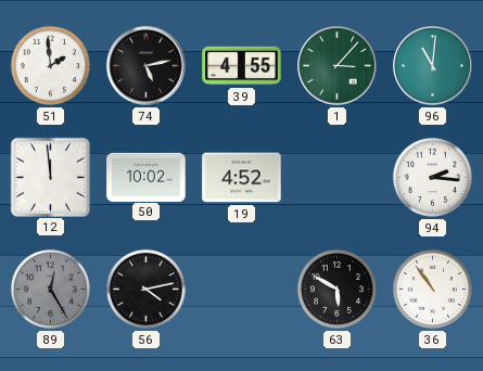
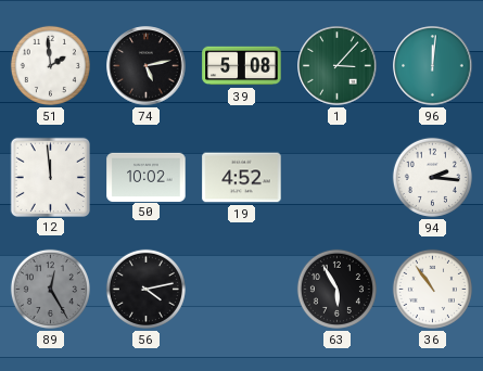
39: 4:55 -> 5:08 (242, 66)
96: 11:01 -> 12:01 (433, 66)
63: 5:50 -> 5:55 (336, 289)
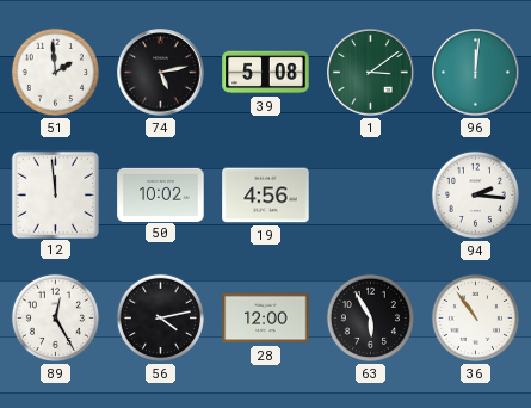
1: 3:07 -> 3:09 (371, 73)
19: 4:52 -> 4:56 (266, 196)
89 dial: grey -> white (55, 317)
28: none -> 12:00 (266, 319)
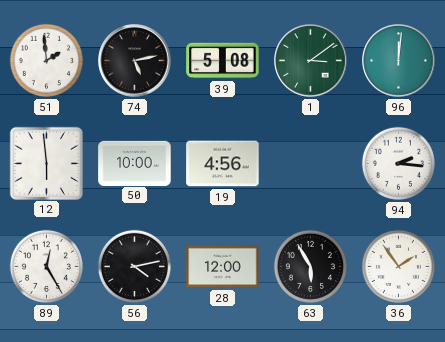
12: 11:59 -> 5:59 (46, 163)
50: 10:02 -> 10:00 (135, 163)
36: 10:54 -> 1:54 (398, 266)
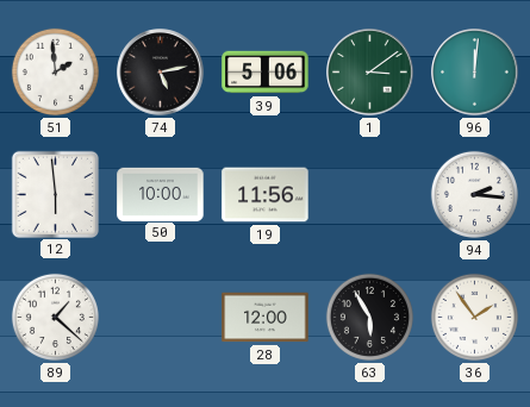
39: 5:08 -> 5:06 (266, 73)
19: 4:56 -> 11:56 (266, 195)
89: 12:25 -> 1:22 (55, 317)
56: 4:13 -> none (134, 266)
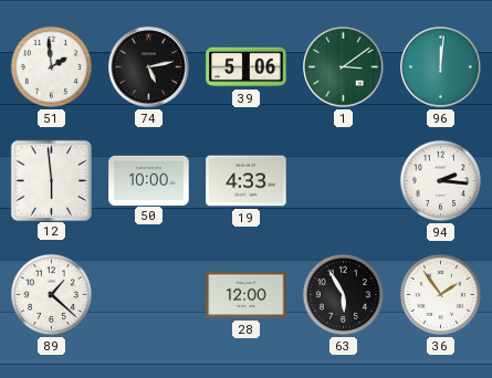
19: 11:56 -> 4:33 (247, 181)
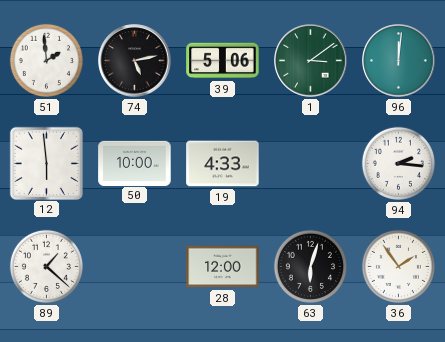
63: 5:55 -> 6:03 (310, 266)
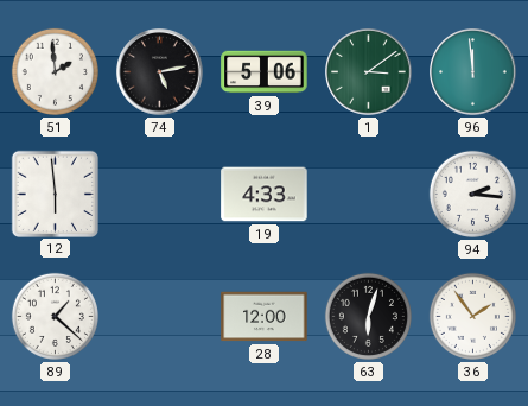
96: 12:01 -> 11:59 (473, 72)
50: 10:00 -> none (135, 163)
